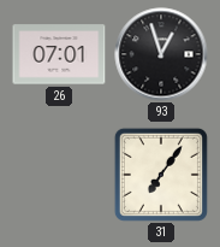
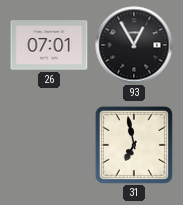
93: 12:57 -> 12:55 (134, 45)
31: 7:06 -> 6:58 (134, 145)
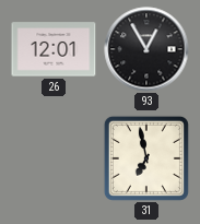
26: 07:01 -> 12:01 (54, 49)
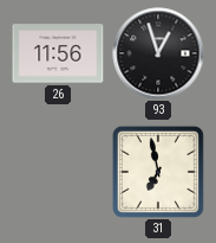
26: 12:01 -> 11:56 (58, 53)
93: 12:55 -> 12:57 (158, 53)
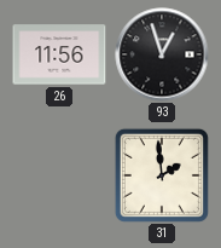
31: 6:58 -> 1:59 (162, 175)
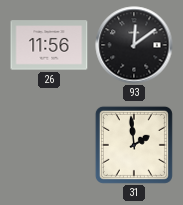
93: 12:57 -> 12:09 (134, 45)
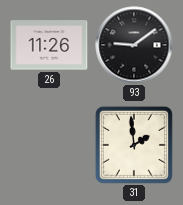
26: 11:56 -> 11:26 (49, 45)
93: 12:09 -> 9:09 (134, 45)
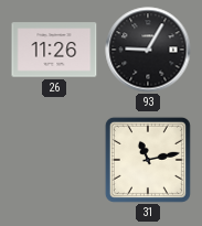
93: 9:09 -> 9:05 (148, 50)
31: 1:59 -> 11:13 (148, 160)
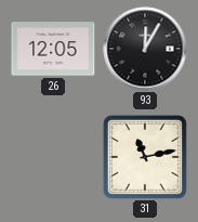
26: 11:26 -> 12:05 (53, 49)
93: 9:05 -> 12:05 (145, 49)
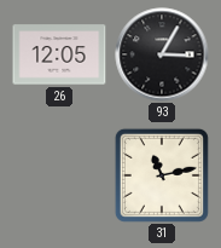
93: 12:05 -> 3:05 (162, 54)
